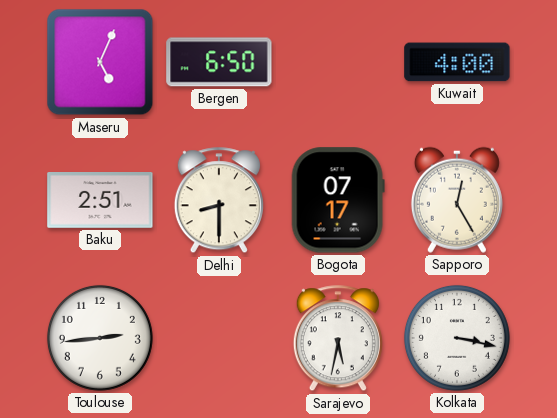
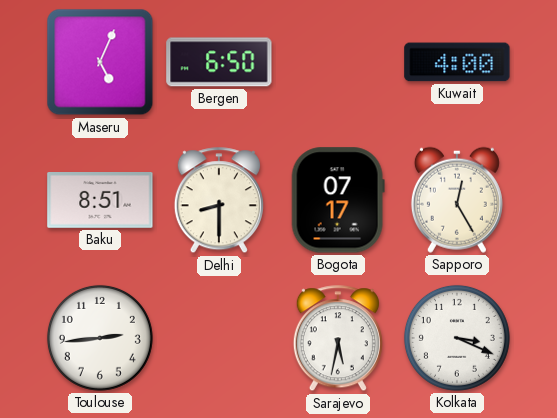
Baku: 2:51 -> 8:51 (100, 201)
Kolkata: 3:17 -> 3:19 (457, 338)
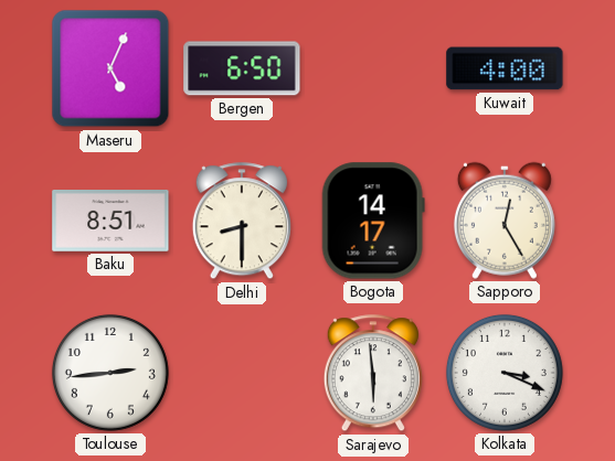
Bogota: 07:17 -> 14:17 (373, 221)
Sarajevo: 5:32 -> 5:59 (373, 374)
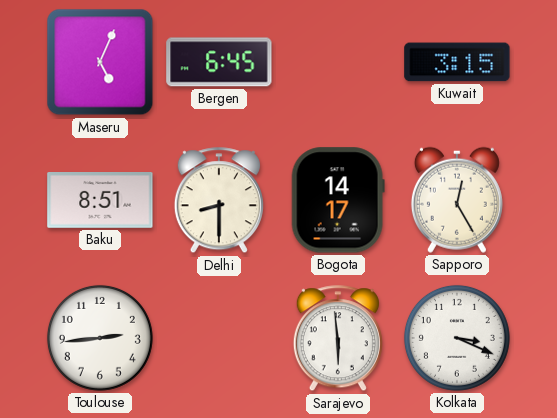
Bergen: 6:50 -> 6:45 (219, 62)
Kuwait: 4:00 -> 3:15 (457, 62)
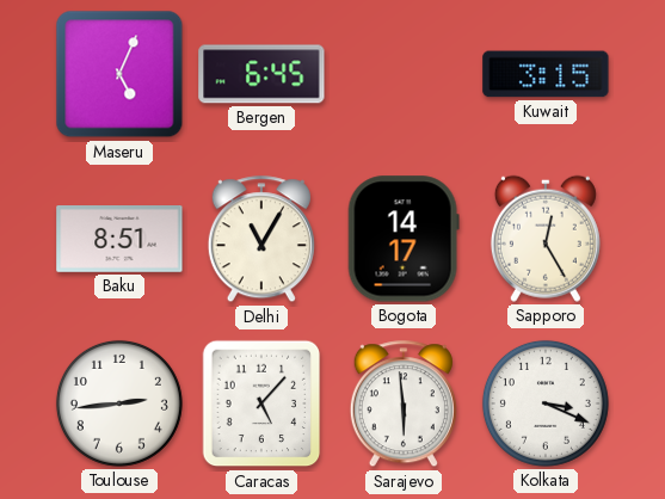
Delhi: 8:30 -> 11:05 (261, 240)
Caracas: none -> 5:07 (261, 403)
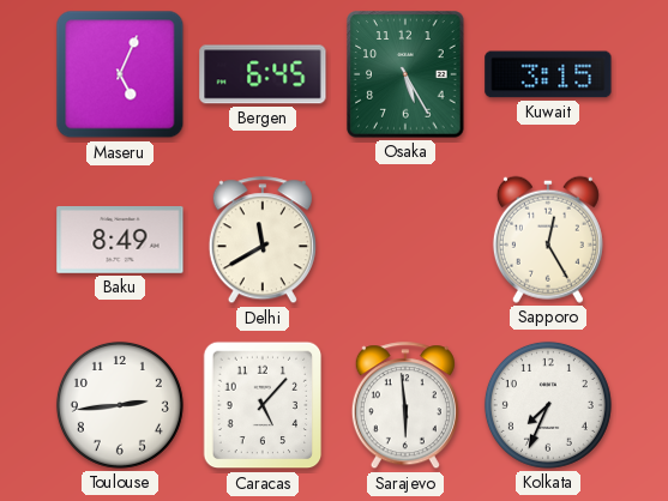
Osaka: none -> 5:25 (405, 74)
Baku: 8:51 -> 8:49 (120, 241)
Delhi: 11:05 -> 11:40 (263, 241)
Bogota: 14:17 -> none (404, 239)
Kolkata: 3:19 -> 7:34 (548, 405)
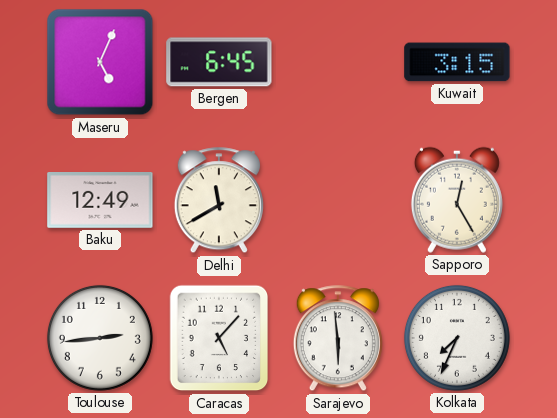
Osaka: 5:25 -> none (405, 74)
Baku: 8:49 -> 12:49 (100, 201)
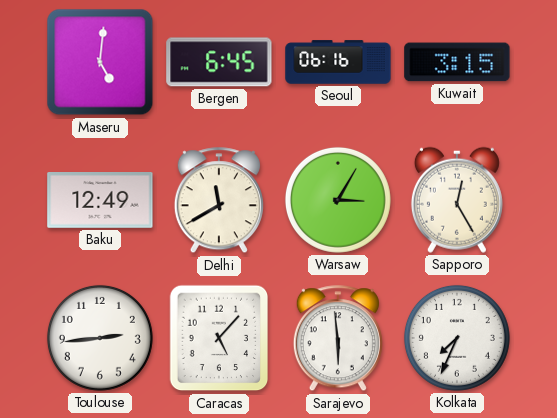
Maseru: 5:04 -> 5:01 (100, 62)
Seoul: none -> 06:16 (338, 62)
Warsaw: none -> 3:05 (338, 200)
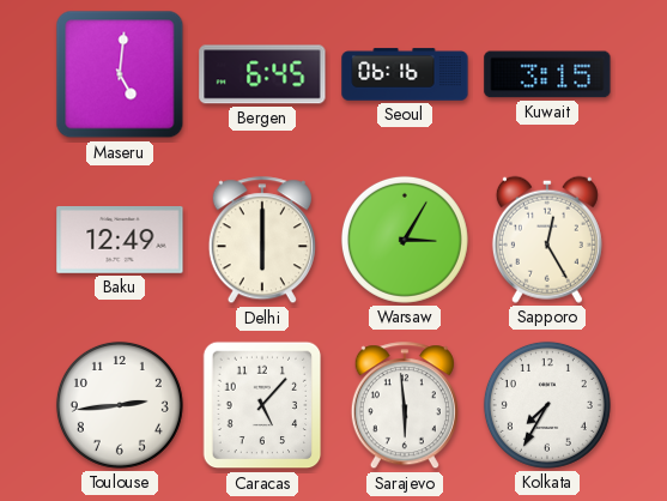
Delhi: 11:40 -> 6:00 (262, 241)
Kolkata: 7:34 -> 7:35 (547, 405)
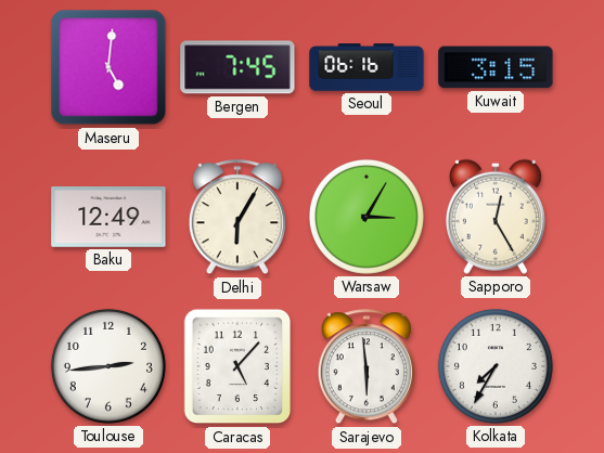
Bergen: 6:45 -> 7:45 (237, 67)
Delhi: 6:00 -> 6:05 (237, 218)
